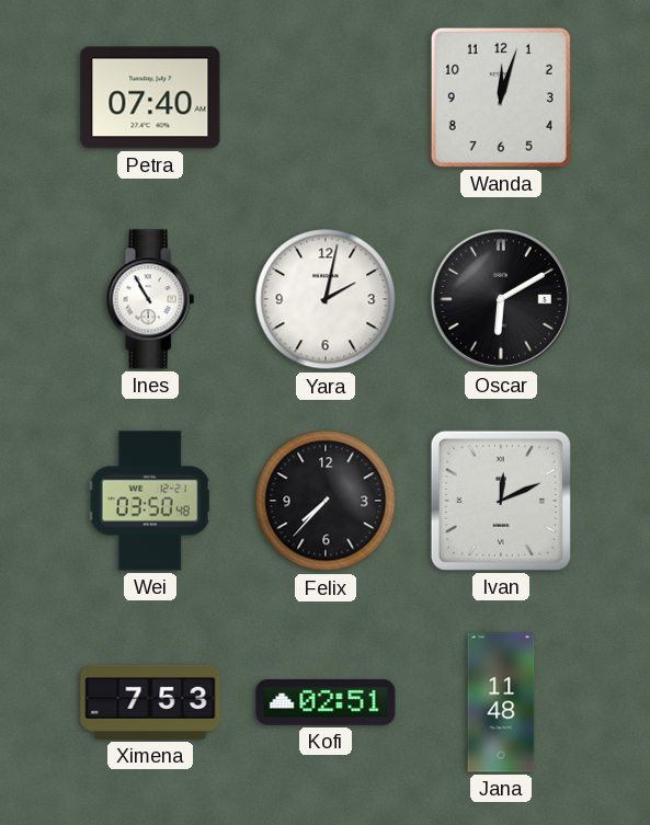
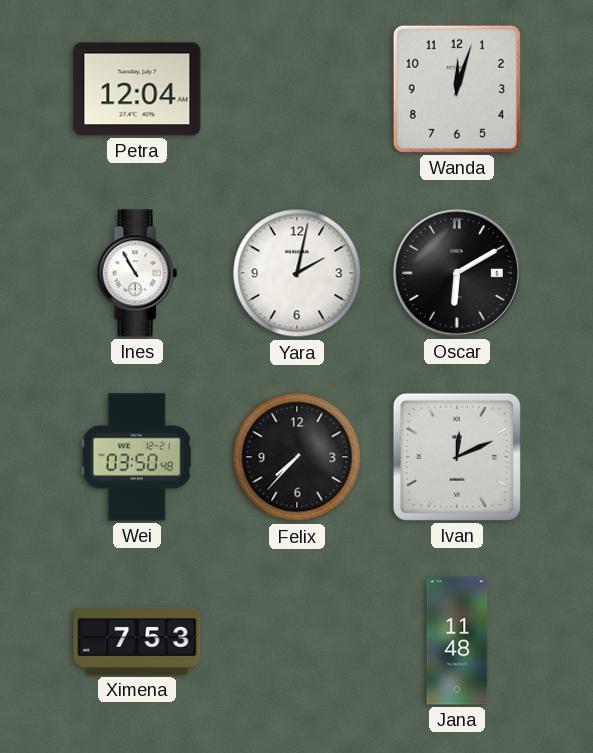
Petra: 07:40 -> 12:04 (137, 89)
Kofi: 02:51 -> none (326, 703)
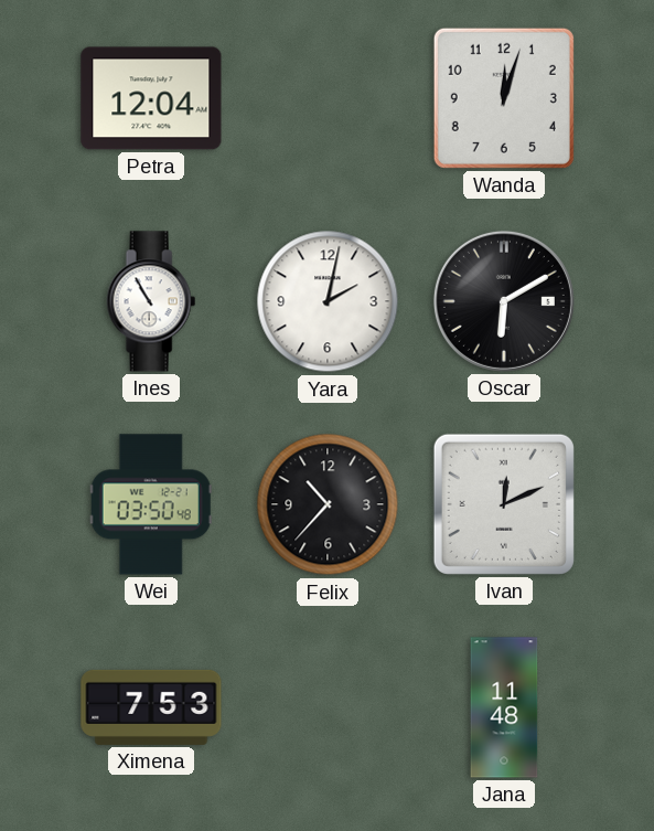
Felix: 7:37 -> 10:37 (328, 504)
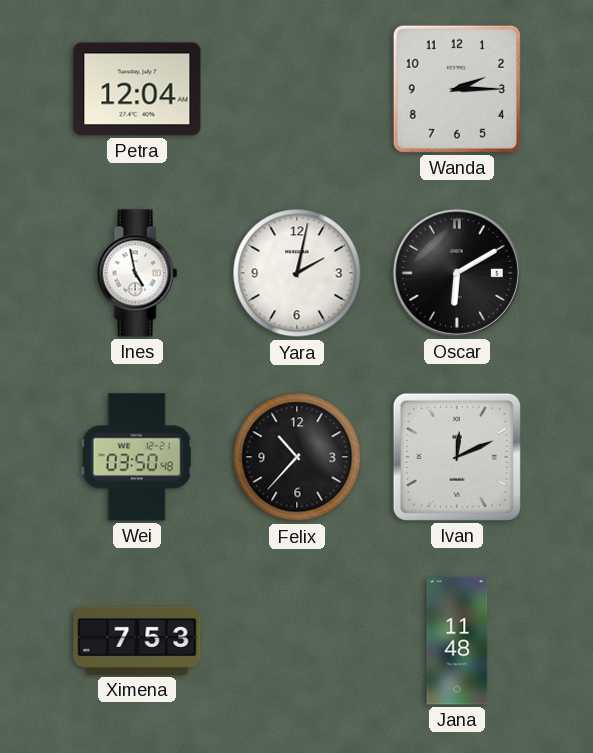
Wanda: 12:03 -> 2:15 (457, 89)
Ines: 10:55 -> 4:58 (137, 273)
